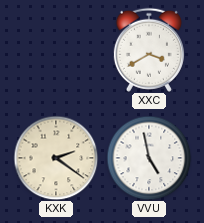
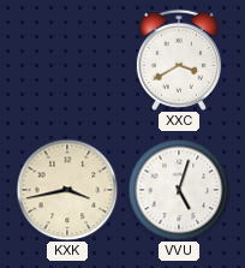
KXK: 2:21 -> 3:43 (67, 190)
VVU: 4:58 -> 5:03 (179, 190)
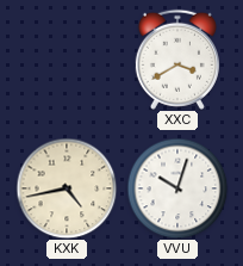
KXK: 3:43 -> 4:43 (67, 188)
VVU: 5:03 -> 10:03 (177, 188)
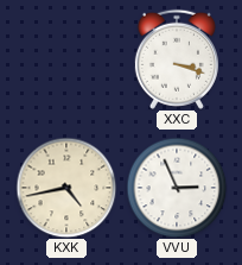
XXC: 3:40 -> 3:18 (177, 59)
VVU: 10:03 -> 2:56 (177, 188)
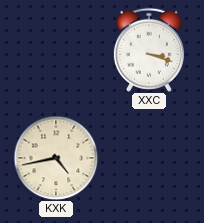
VVU: 2:56 -> none (177, 188)
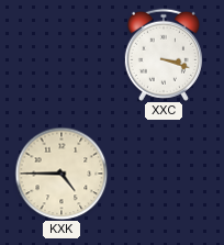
KXK: 4:43 -> 4:45 (61, 174)
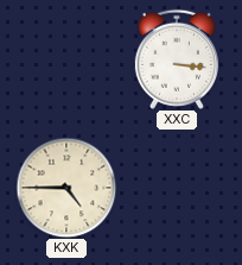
XXC: 3:18 -> 3:16 (177, 59)
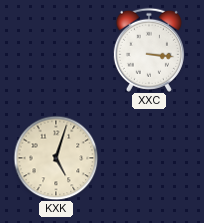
KXK: 4:45 -> 5:03 (56, 158)
